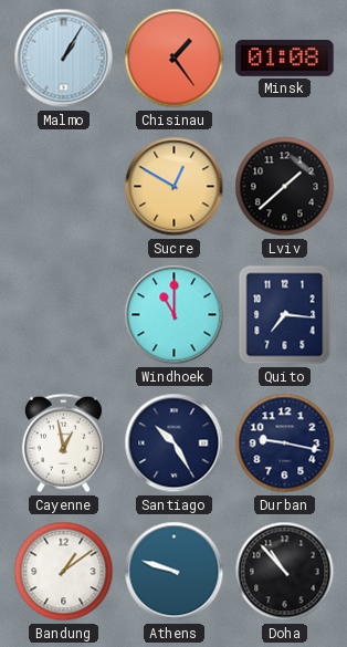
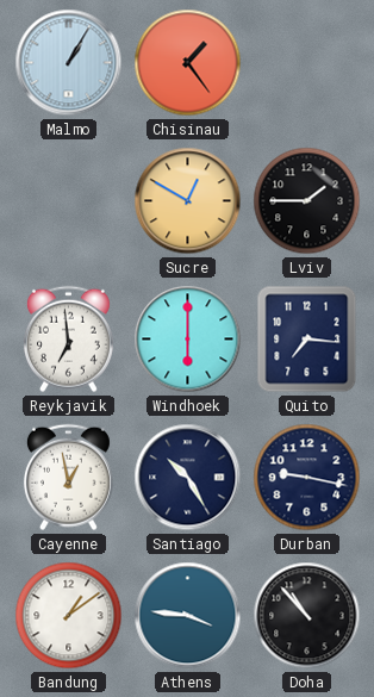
Minsk: 01:08 -> none (285, 58)
Lviv: 1:38 -> 1:45 (307, 201)
Reykjavik: none -> 6:59 (68, 340)
Windhoek: 11:00 -> 6:00 (188, 340)
Athens: 9:48 -> 3:46 (188, 616)
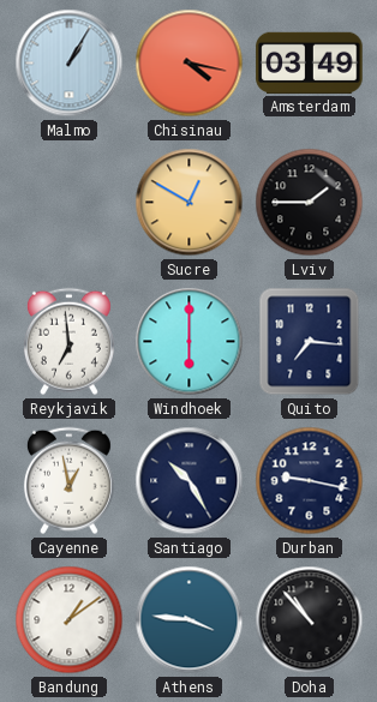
Chisinau: 1:24 -> 4:17 (190, 64)
Amsterdam: none -> 03:49 (310, 62)
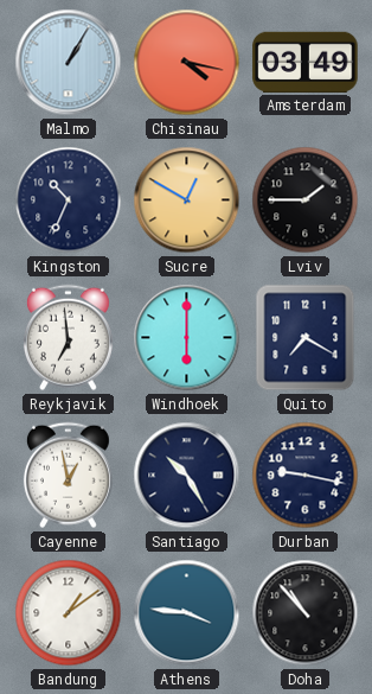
Kingston: none -> 10:34 (69, 200)
Quito: 7:16 -> 7:20 (306, 338)
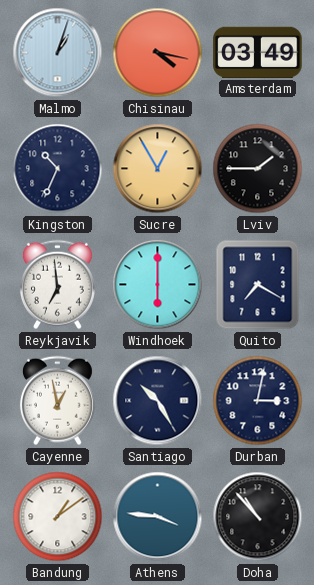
Malmo: 1:05 -> 1:03 (58, 53)
Sucre: 12:50 -> 12:55 (158, 169)
Durban: 9:17 -> 3:02 (258, 401)
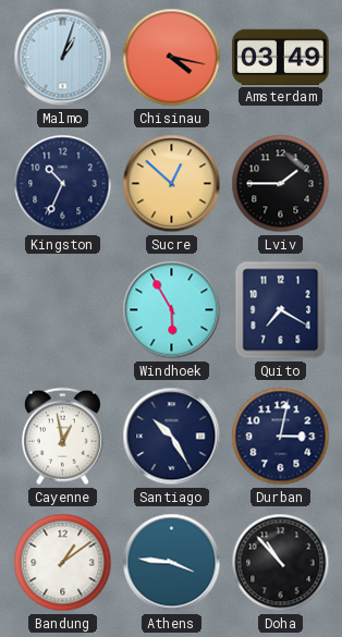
Sucre: 12:55 -> 12:52 (172, 184)
Reykjavik: 6:59 -> none (57, 285)
Windhoek: 6:00 -> 5:55 (172, 310)
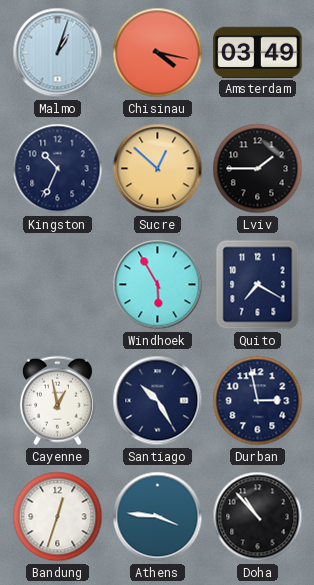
Durban: 3:02 -> 2:58 (258, 401)
Bandung: 1:09 -> 12:33 (58, 517)
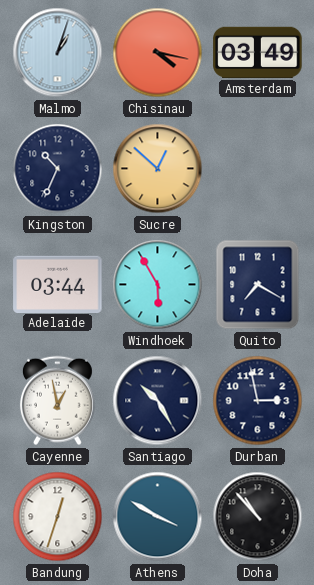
Lviv: 1:45 -> none (258, 169)
Adelaide: none -> 03:44 (58, 284)
Athens: 3:46 -> 3:50 (158, 517)
